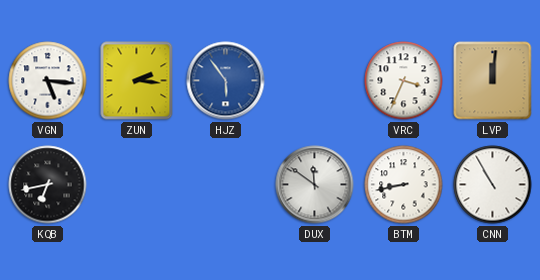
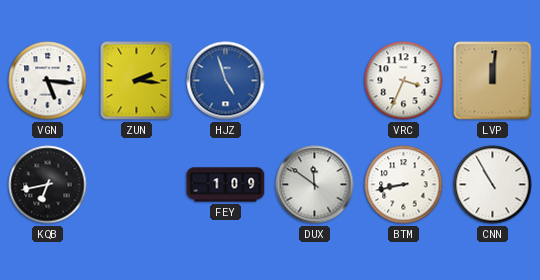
HJZ: 5:54 -> 4:57 (226, 81)
FEY: none -> 1:09 (226, 185)
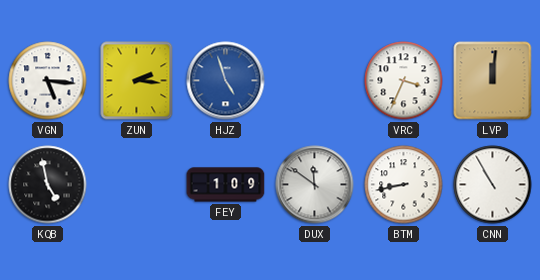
KQB: 6:43 -> 4:58 (48, 185)
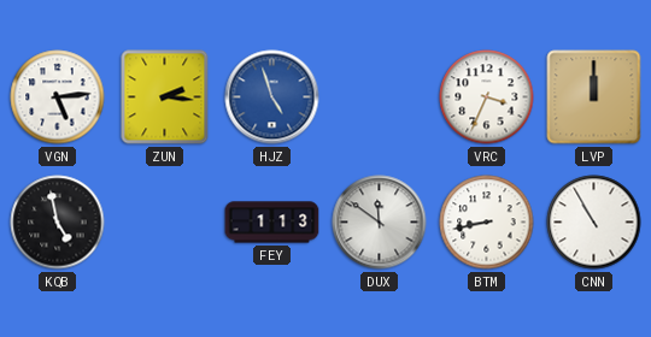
VGN: 5:16 -> 5:14 (58, 97)
LVP: 12:01 -> 12:00 (594, 97)
FEY: 1:09 -> 1:13 (272, 223)
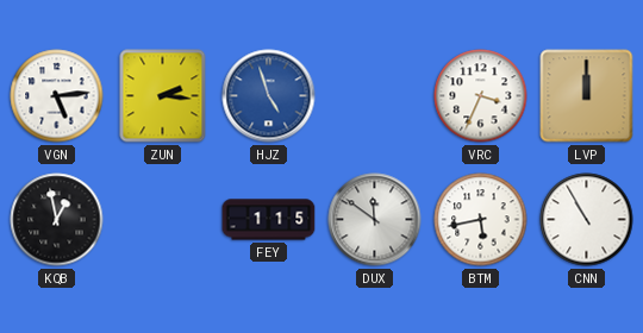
KQB: 4:58 -> 12:58 (57, 220)
FEY: 1:13 -> 1:15 (269, 220)
BTM: 8:43 -> 5:43 (481, 220)
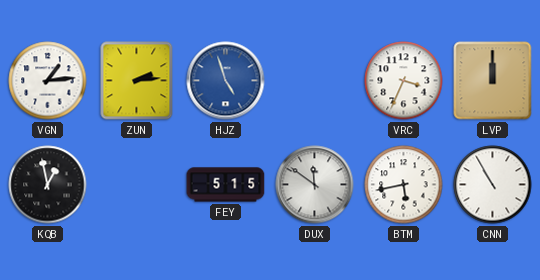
VGN: 5:14 -> 1:14 (48, 81)
ZUN: 2:16 -> 2:14 (137, 81)
FEY: 1:15 -> 5:15 (226, 185)
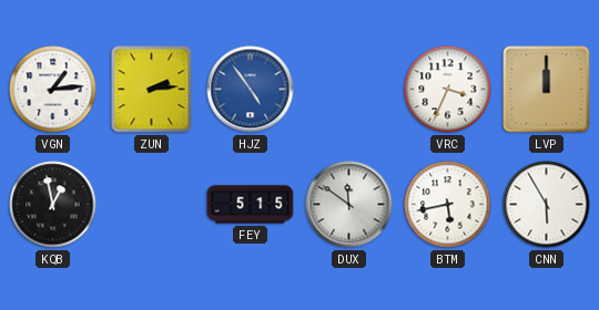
HJZ: 4:57 -> 4:54 (251, 90)
CNN: 10:55 -> 5:55 (547, 205)
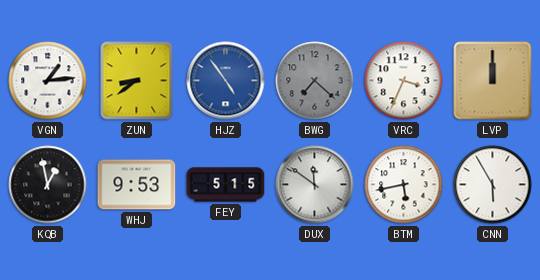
ZUN: 2:14 -> 8:39 (137, 81)
BWG: none -> 7:22 (315, 81)
WHJ: none -> 9:53 (137, 185)
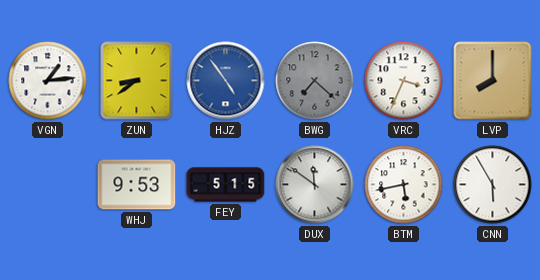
LVP: 12:00 -> 8:00 (493, 81)
KQB: 12:58 -> none (48, 185)
